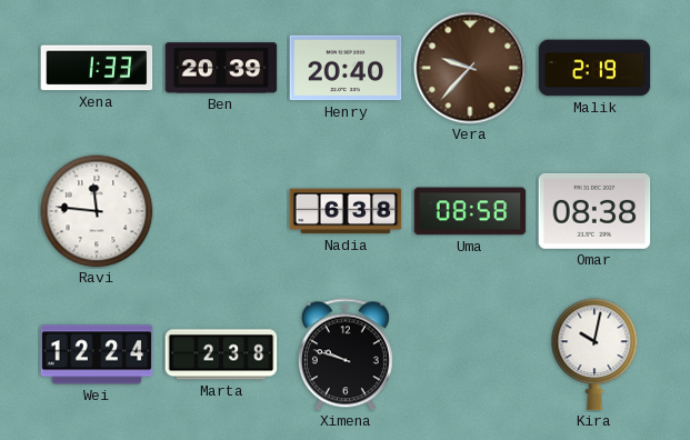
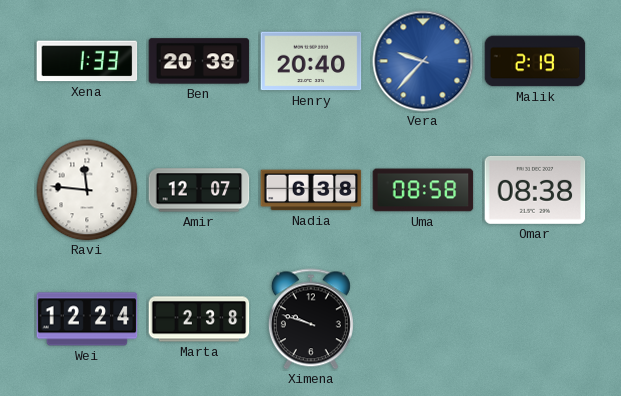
Vera dial: brown -> blue (423, 61)
Amir: none -> 12:07 (199, 190)
Kira: 10:02 -> none (594, 354)
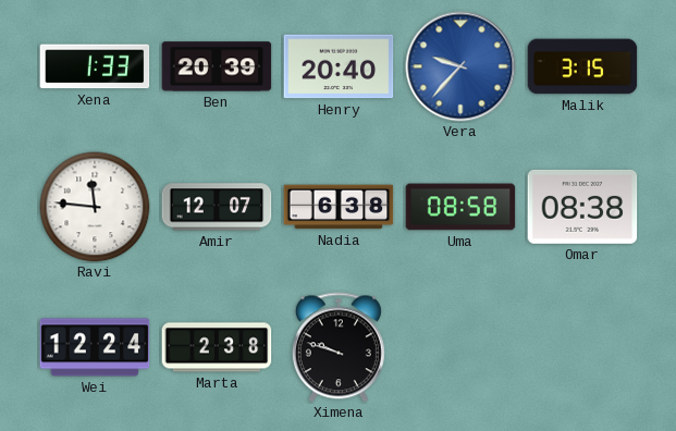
Malik: 2:19 -> 3:15 (582, 66)
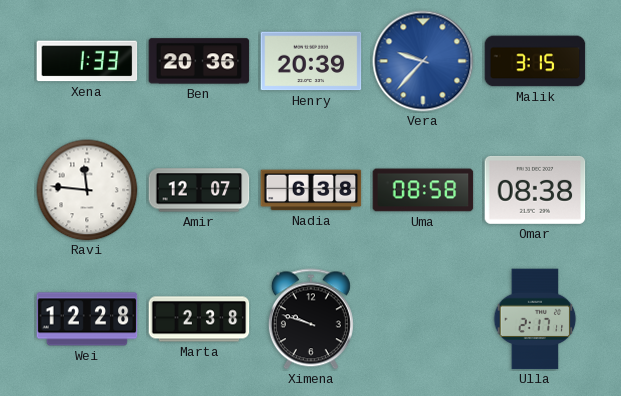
Ben: 20:39 -> 20:36 (199, 61)
Henry: 20:40 -> 20:39 (311, 61)
Wei: 12:24 -> 12:28 (87, 319)
Ulla: none -> 2:17 (535, 319)
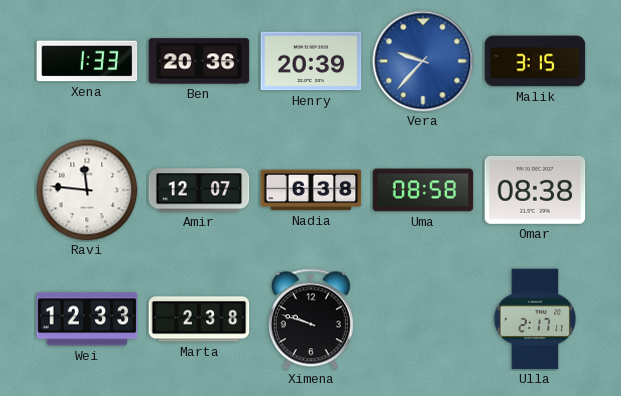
Wei: 12:28 -> 12:33 (87, 319)
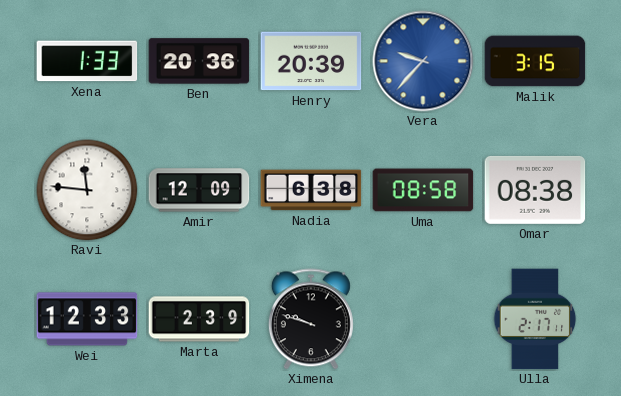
Amir: 12:07 -> 12:09 (199, 190)
Marta: 2:38 -> 2:39 (199, 319)
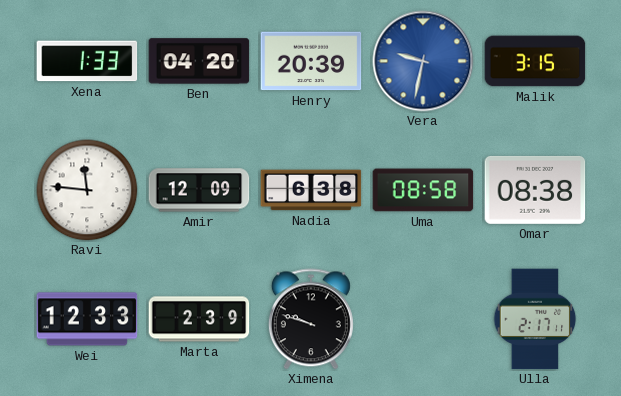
Ben: 20:36 -> 04:20 (199, 61)
Vera: 9:37 -> 9:32 (423, 61)
